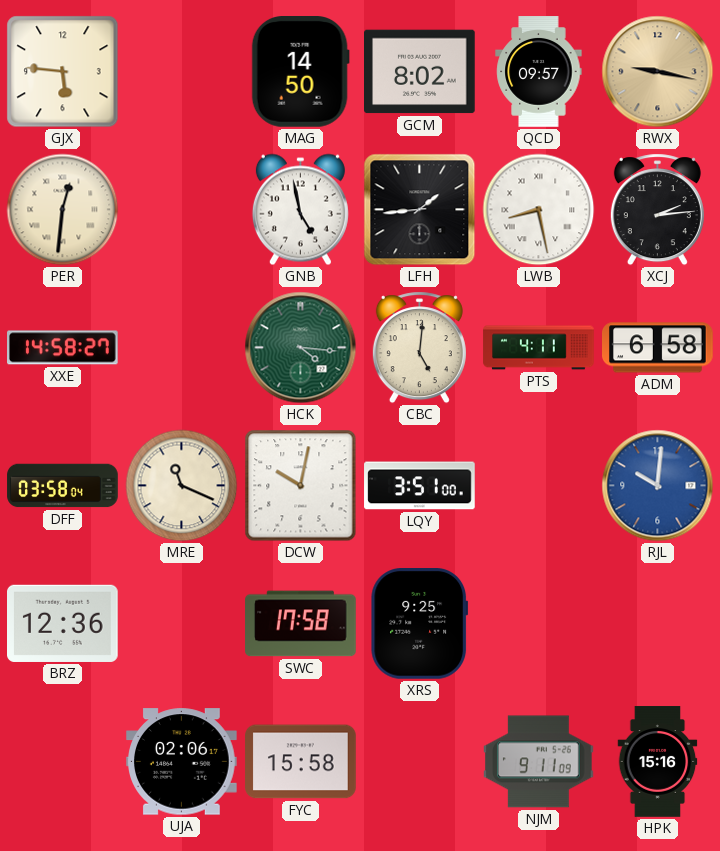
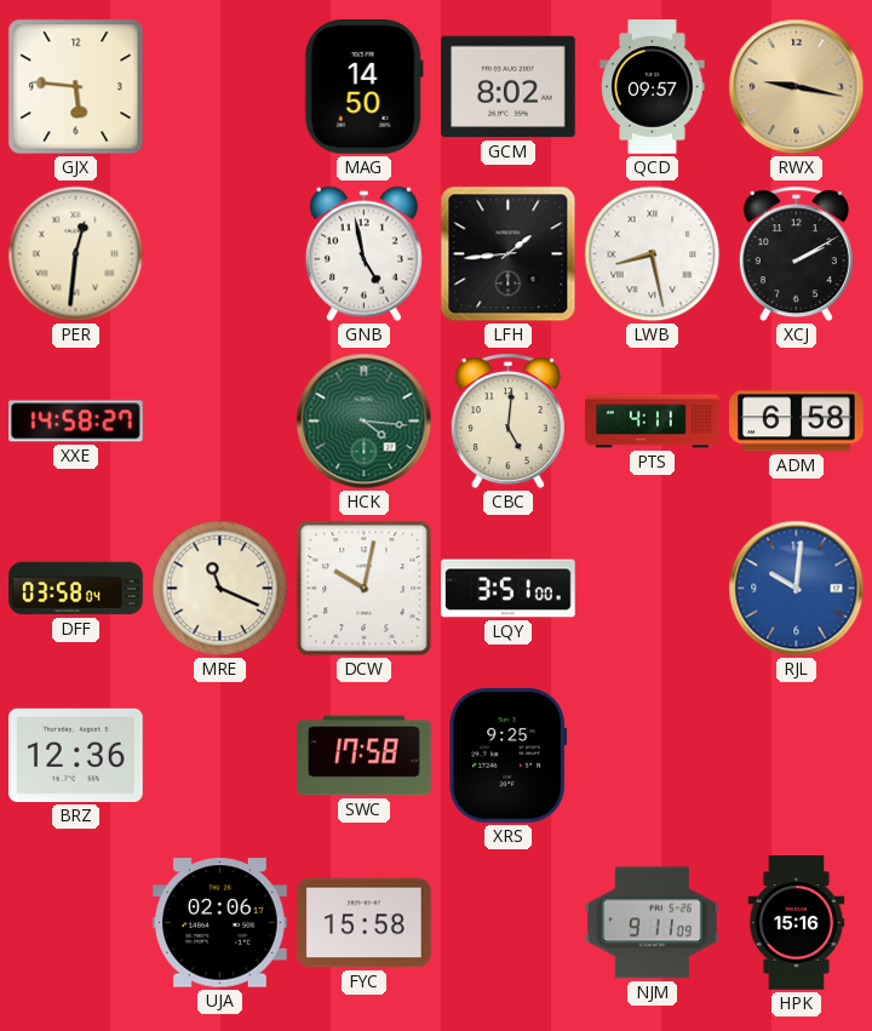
XCJ: 2:14 -> 2:10 (796, 254)
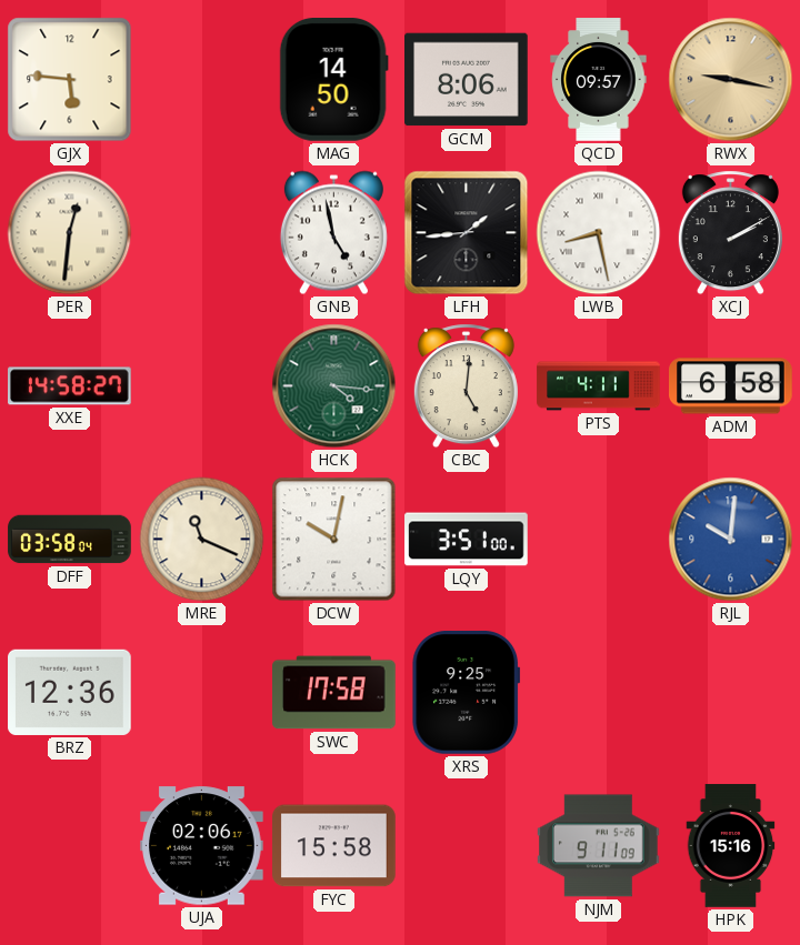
GCM: 8:02 -> 8:06 (467, 80)
